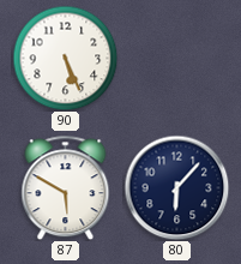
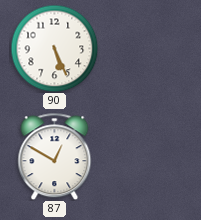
87: 5:50 -> 12:50 (55, 156)
80: 6:07 -> none (176, 187)
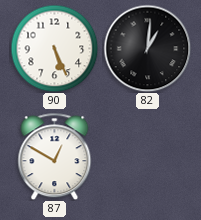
82: none -> 1:01 (147, 48)
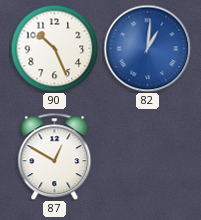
90: 5:26 -> 10:26 (54, 48)
82 dial: black -> blue (147, 48)
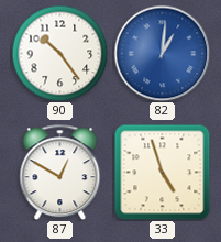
90: 10:26 -> 10:24 (59, 53)
33: none -> 4:57 (162, 172)
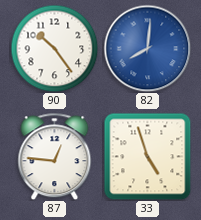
82: 1:01 -> 8:01 (147, 48)
87: 12:50 -> 12:46 (55, 156)
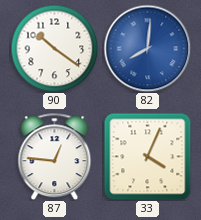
90: 10:24 -> 10:21 (54, 48)
33: 4:57 -> 4:04 (147, 156)
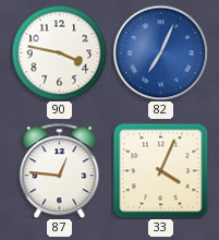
90: 10:21 -> 3:47 (59, 52)
82: 8:01 -> 7:04 (160, 52)
